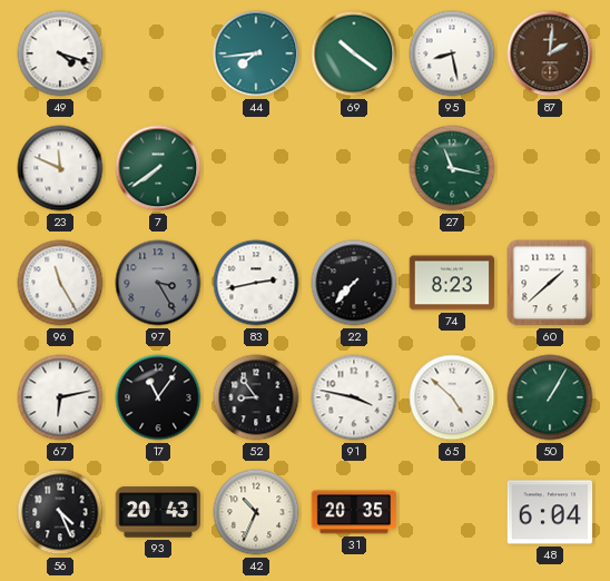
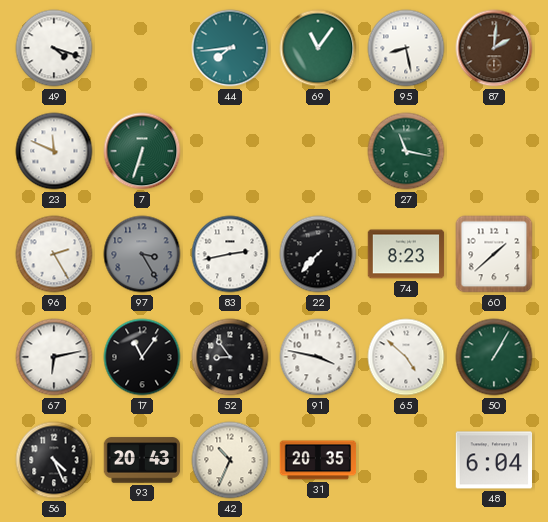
69: 10:21 -> 11:06 (318, 48)
7: 7:39 -> 6:33 (142, 151)
96: 11:25 -> 2:25 (54, 254)
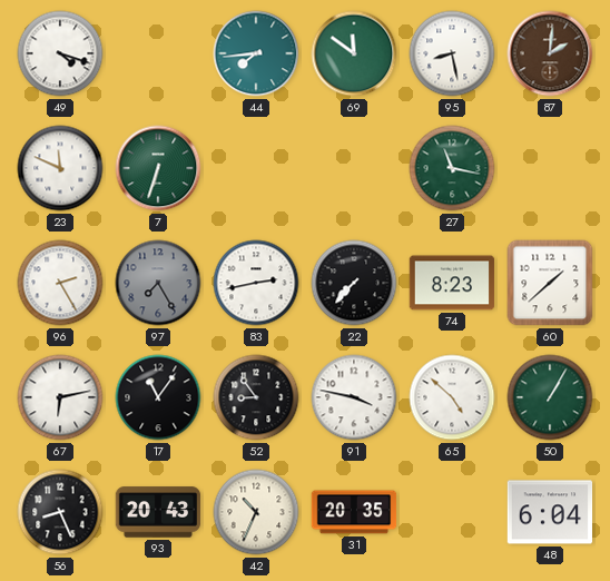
69: 11:06 -> 11:51 (354, 53)
97: 3:25 -> 7:25 (158, 283)
56: 4:26 -> 8:26 (60, 512)
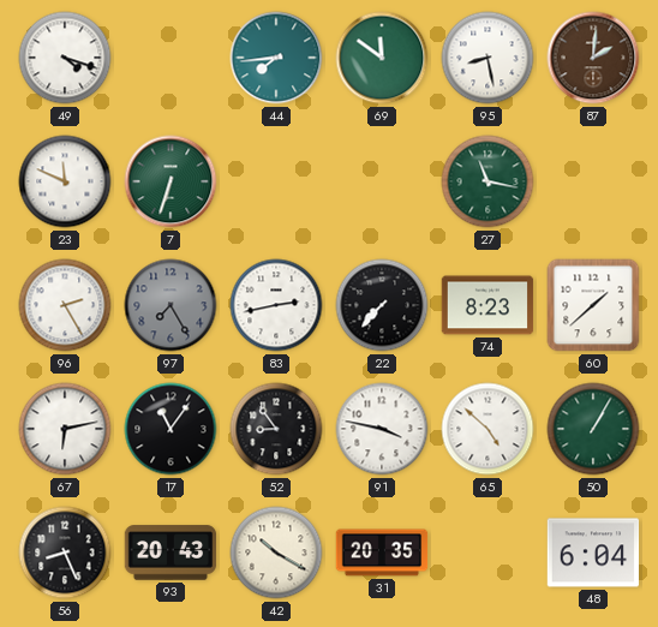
42: 10:34 -> 10:20 (276, 553)
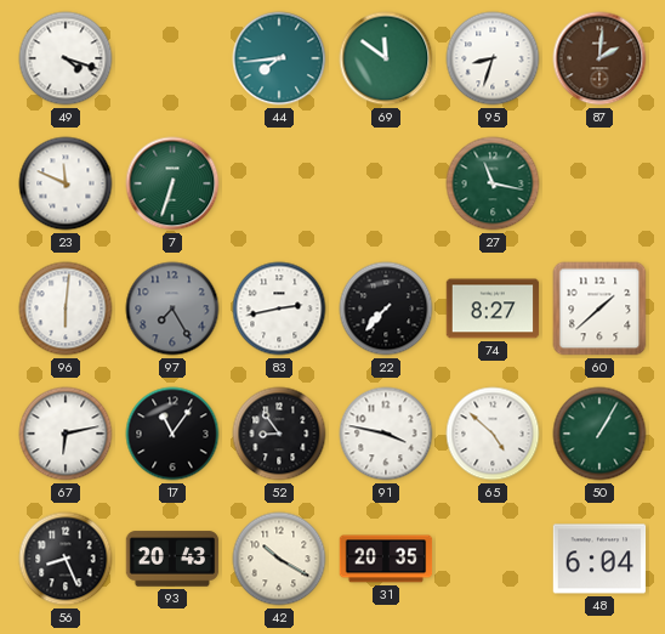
95: 8:28 -> 8:33 (493, 58)
96: 2:25 -> 6:01 (66, 308)
74: 8:23 -> 8:27 (493, 308)
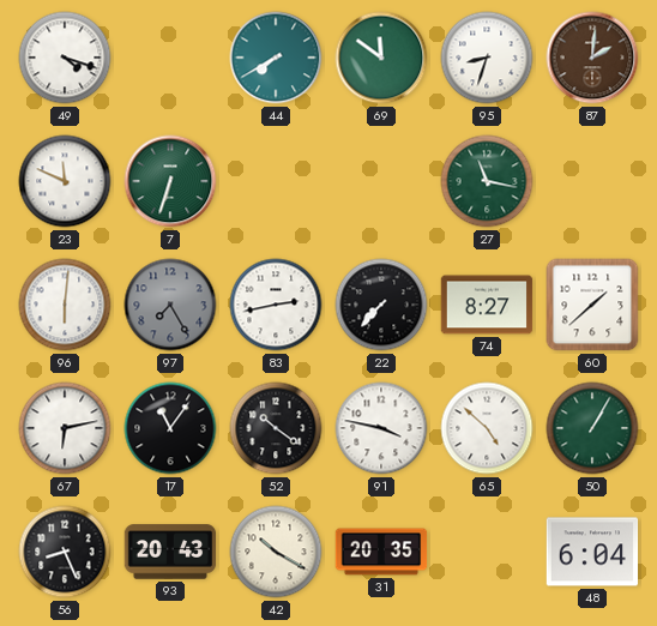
44: 7:44 -> 7:40 (276, 58)
52: 8:54 -> 10:21 (276, 428)
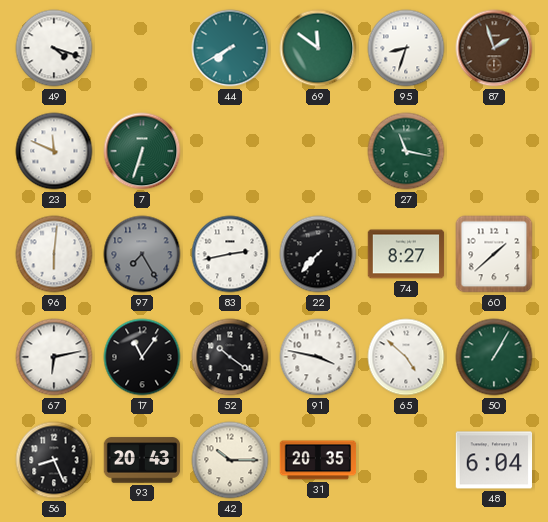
87: 2:01 -> 1:57 (494, 48)
42: 10:20 -> 10:15 (230, 460)
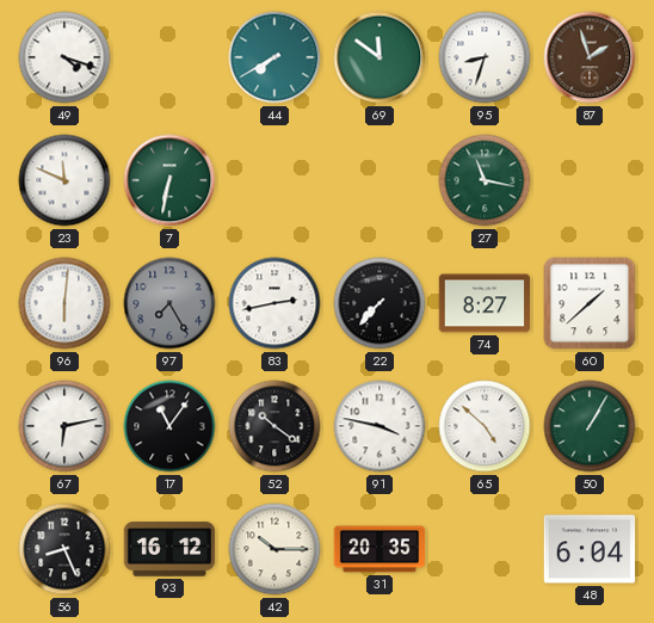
7: 6:33 -> 6:32 (169, 180)
93: 20:43 -> 16:12 (169, 549)
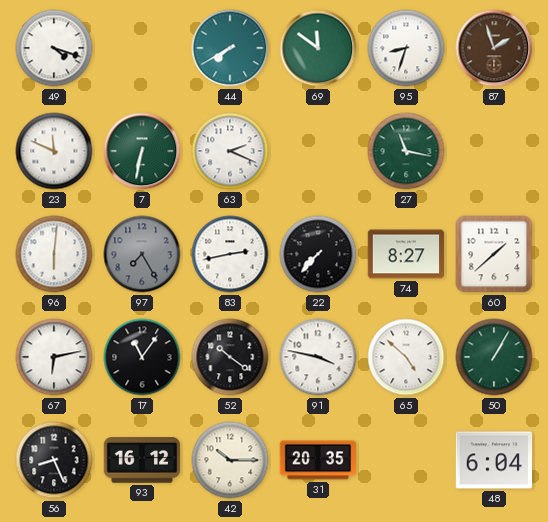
63: none -> 2:19 (230, 151)
